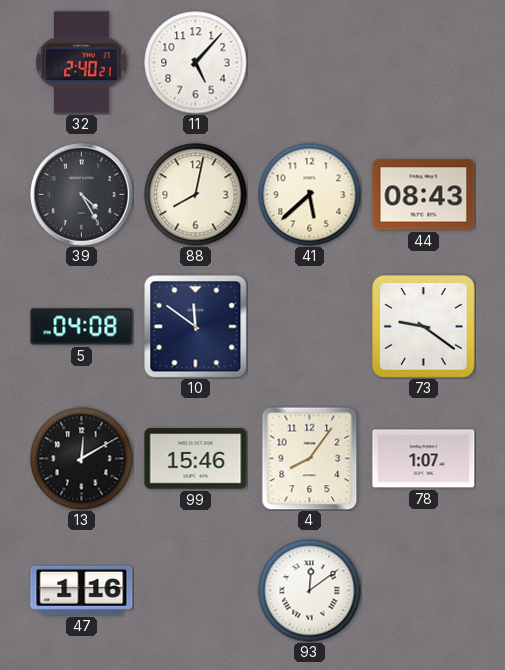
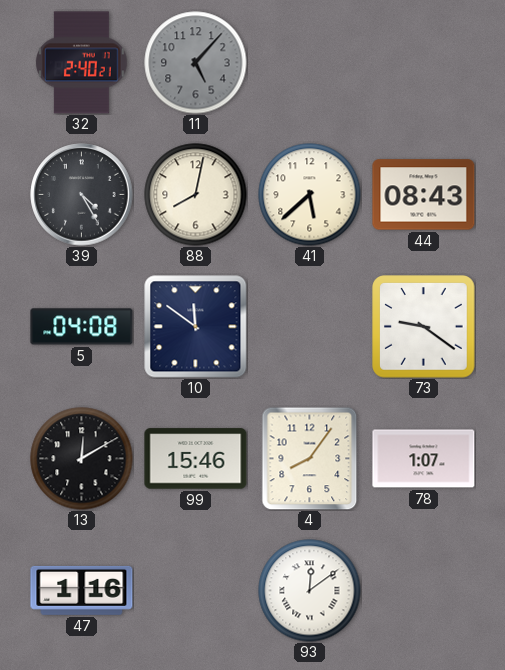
11 dial: white -> grey (196, 63)
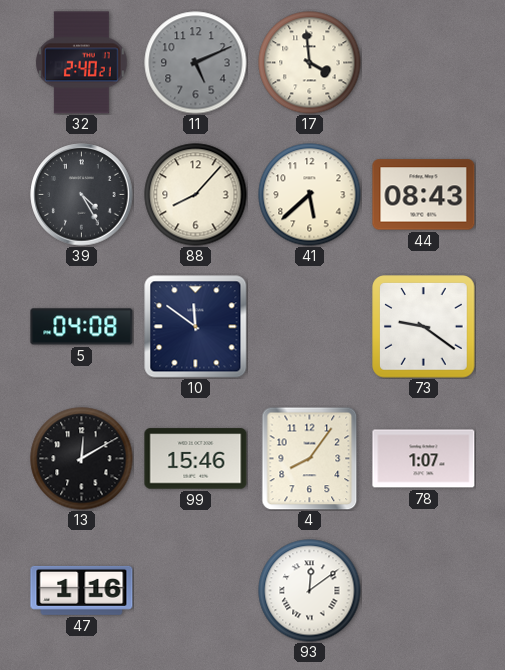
11: 5:07 -> 5:11 (196, 63)
17: none -> 3:59 (310, 63)
88: 8:02 -> 8:07 (196, 195)
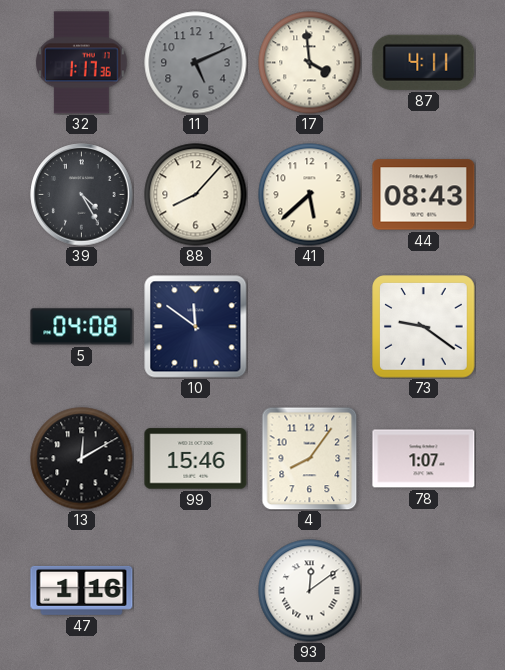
32: 2:40 -> 1:17 (82, 63)
87: none -> 4:11 (424, 62)
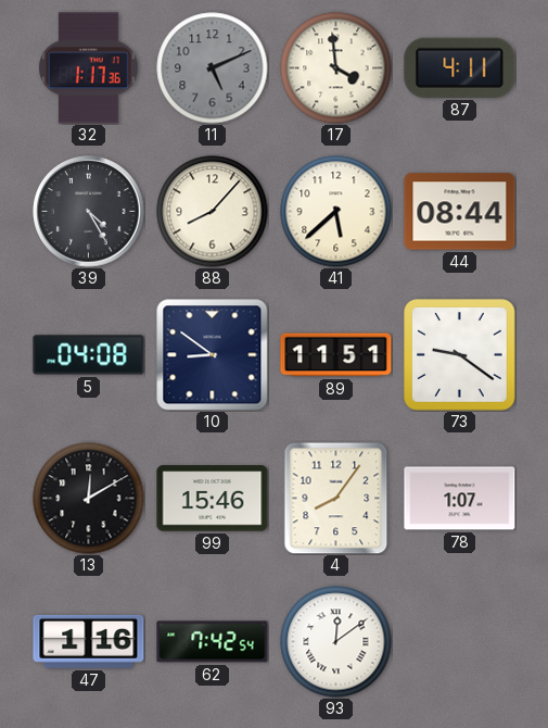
44: 08:43 -> 08:44 (460, 212)
10: 11:51 -> 8:51 (213, 355)
89: none -> 11:51 (336, 355)
62: none -> 7:42 (213, 642)
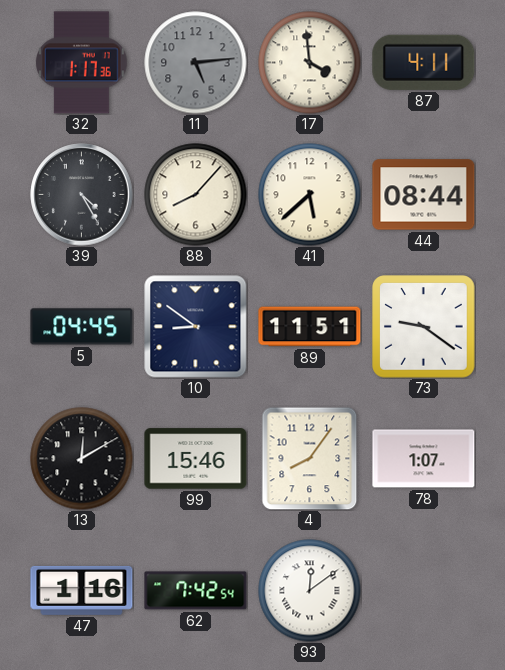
11: 5:11 -> 5:14 (196, 63)
5: 04:08 -> 04:45 (82, 327)
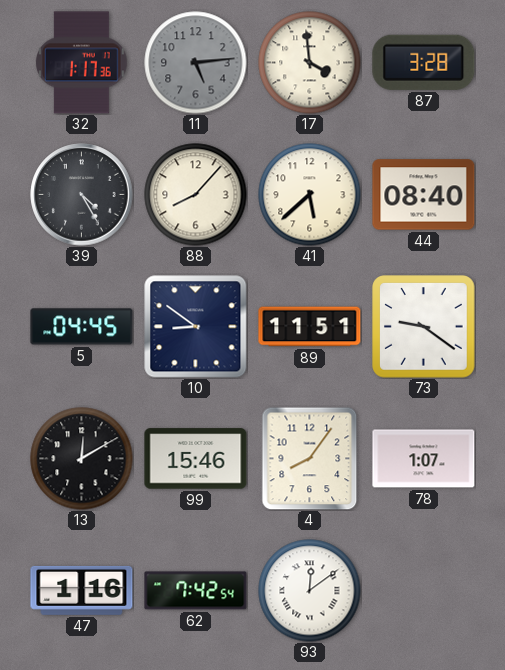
87: 4:11 -> 3:28 (424, 62)
44: 08:44 -> 08:40 (424, 195)
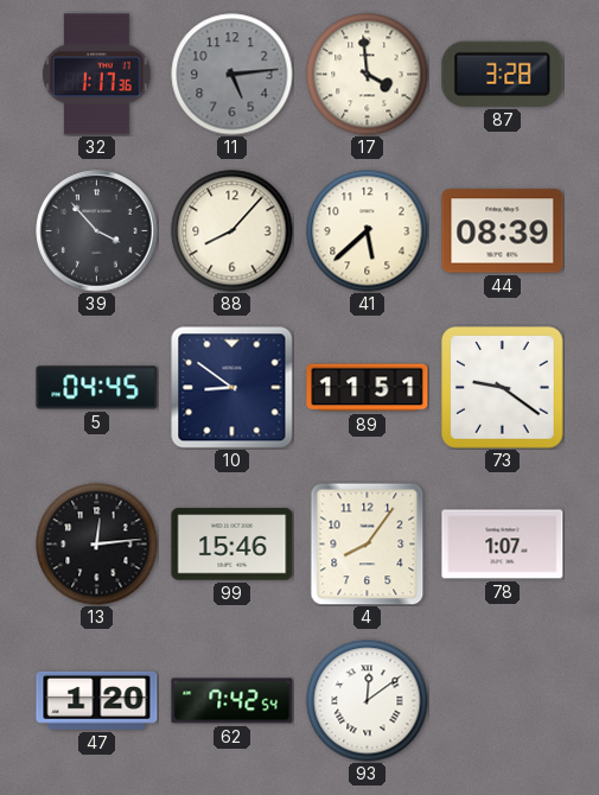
39: 4:25 -> 3:53 (97, 231)
44: 08:40 -> 08:39 (503, 231)
13: 12:10 -> 12:14 (97, 545)
47: 1:16 -> 1:20 (97, 700)
